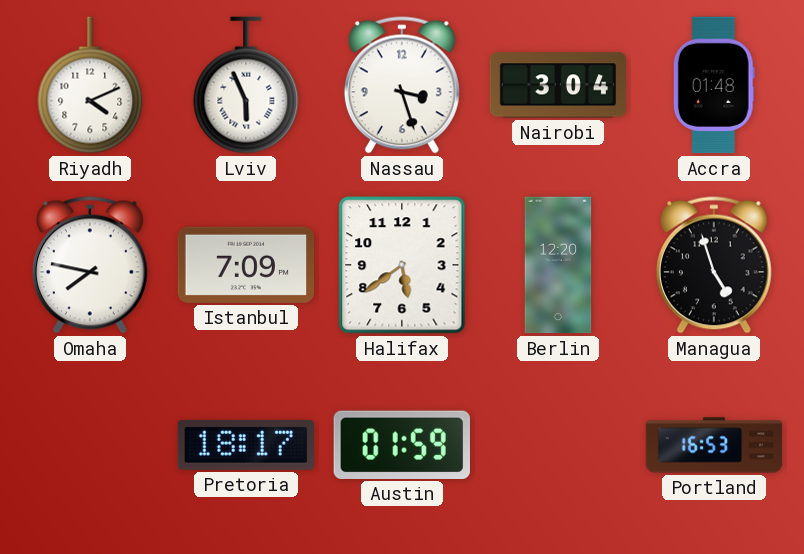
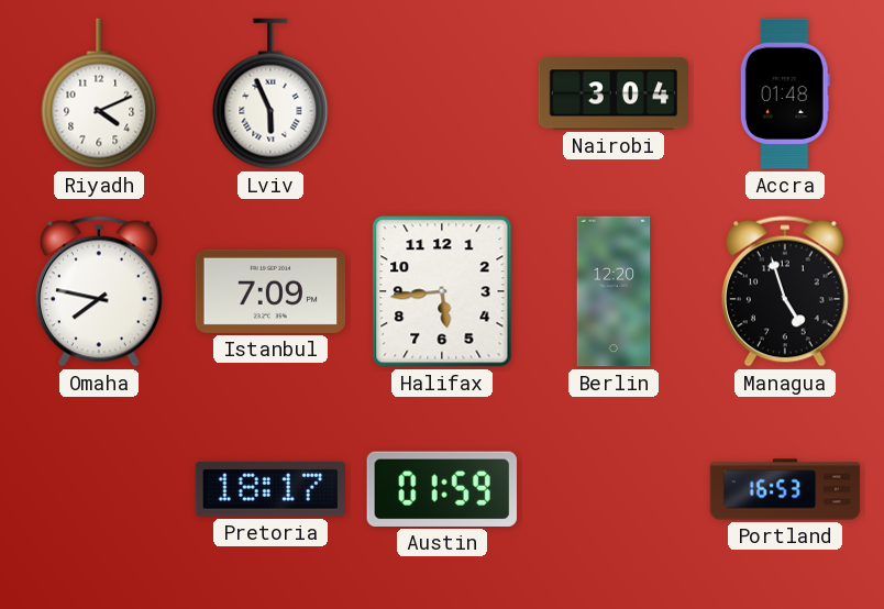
Nassau: 3:27 -> none (402, 85)
Halifax: 5:39 -> 5:44 (442, 291)
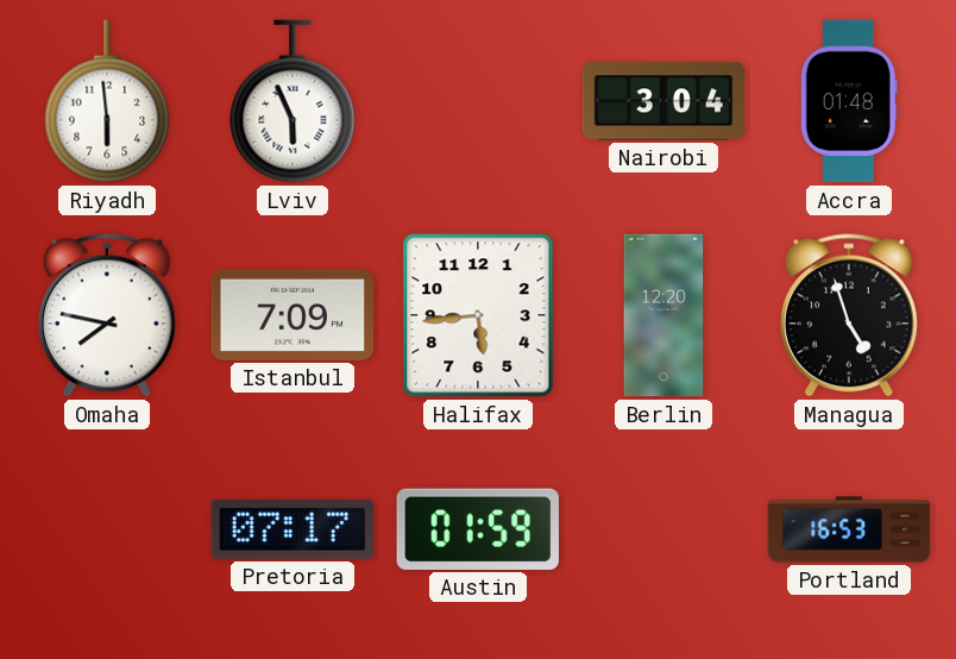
Riyadh: 4:11 -> 5:59 (107, 101)
Pretoria: 18:17 -> 07:17 (291, 529)
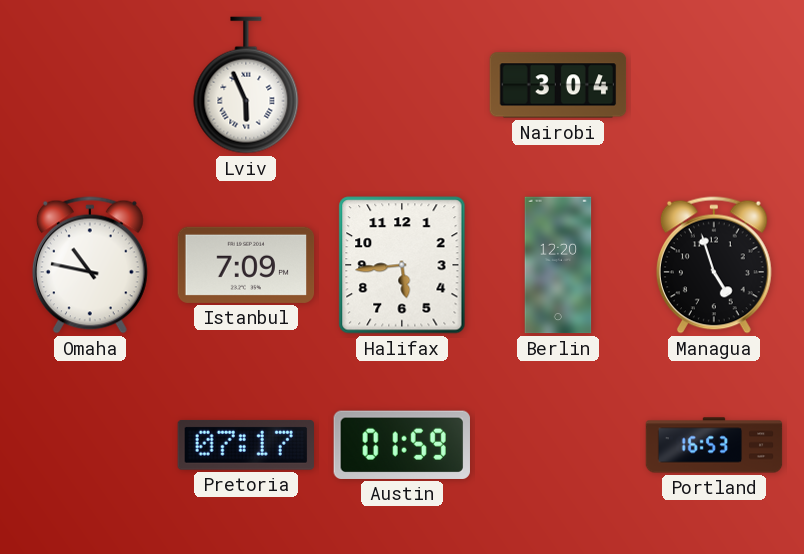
Riyadh: 5:59 -> none (107, 101)
Accra: 01:48 -> none (849, 101)
Omaha: 7:47 -> 10:47 (90, 265)
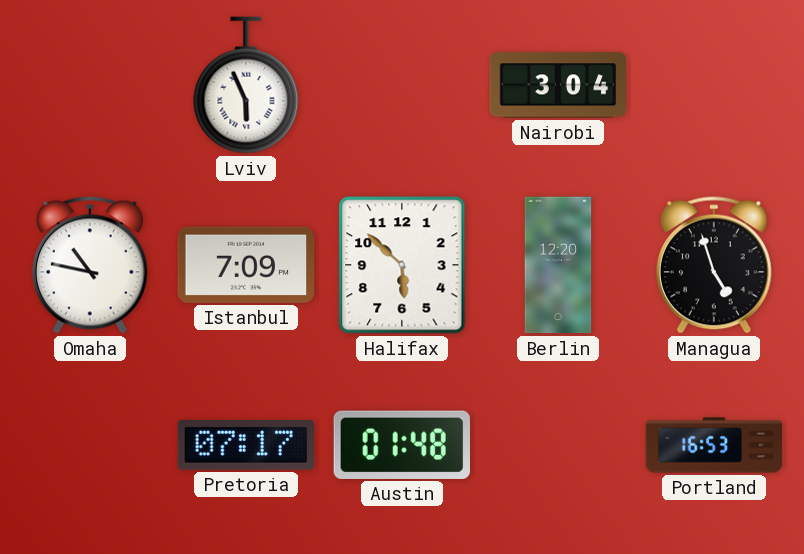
Halifax: 5:44 -> 5:52 (402, 265)
Austin: 01:59 -> 01:48 (402, 445)
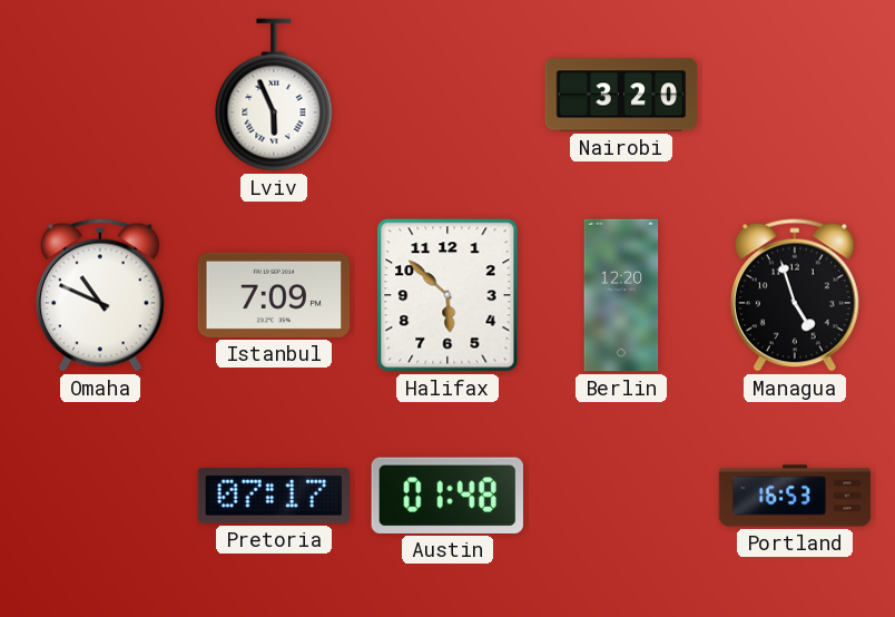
Nairobi: 3:04 -> 3:20 (621, 95)
Omaha: 10:47 -> 10:49 (100, 295)
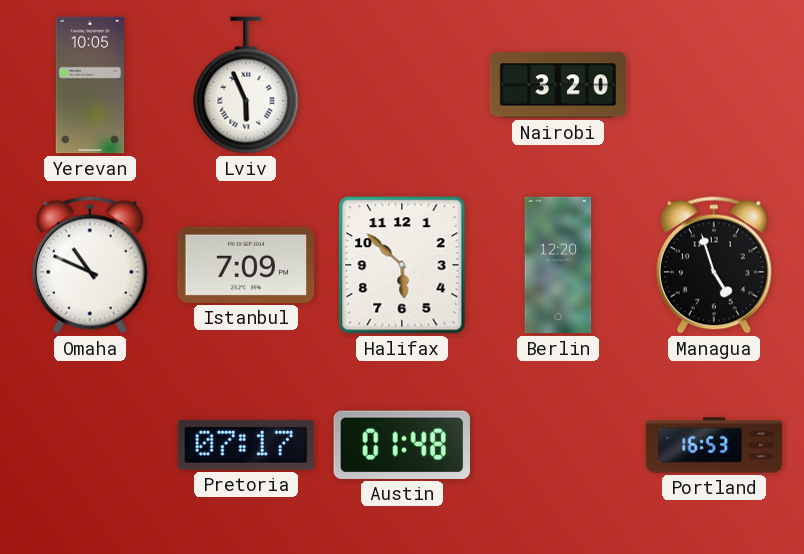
Yerevan: none -> 10:05 (90, 85)
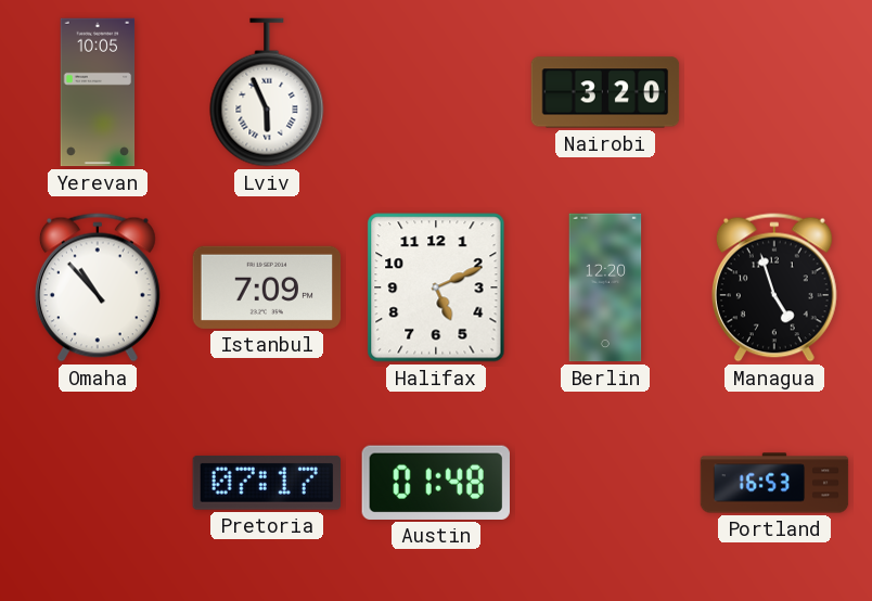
Omaha: 10:49 -> 10:53 (98, 287)
Halifax: 5:52 -> 5:11 (436, 287)
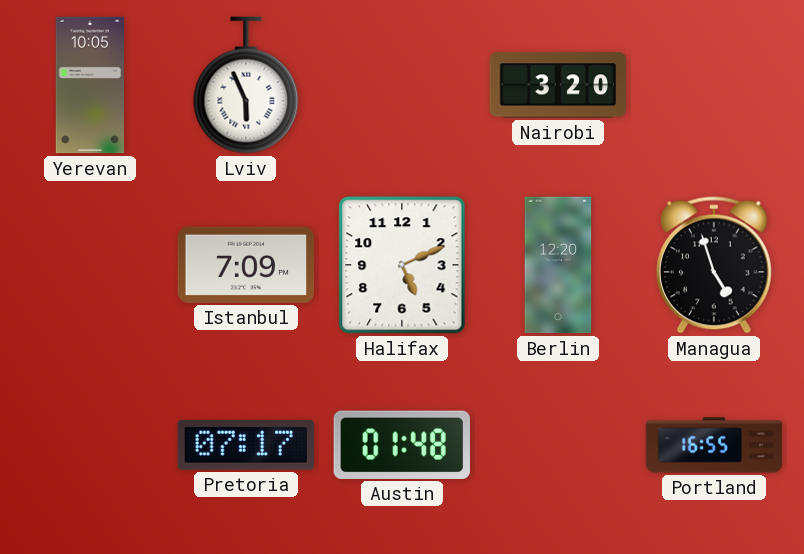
Omaha: 10:53 -> none (98, 287)
Portland: 16:53 -> 16:55 (714, 445)
